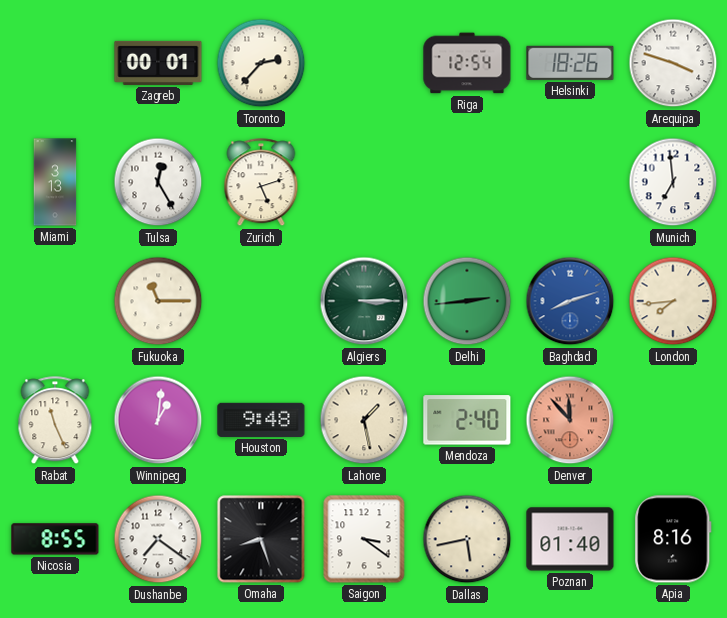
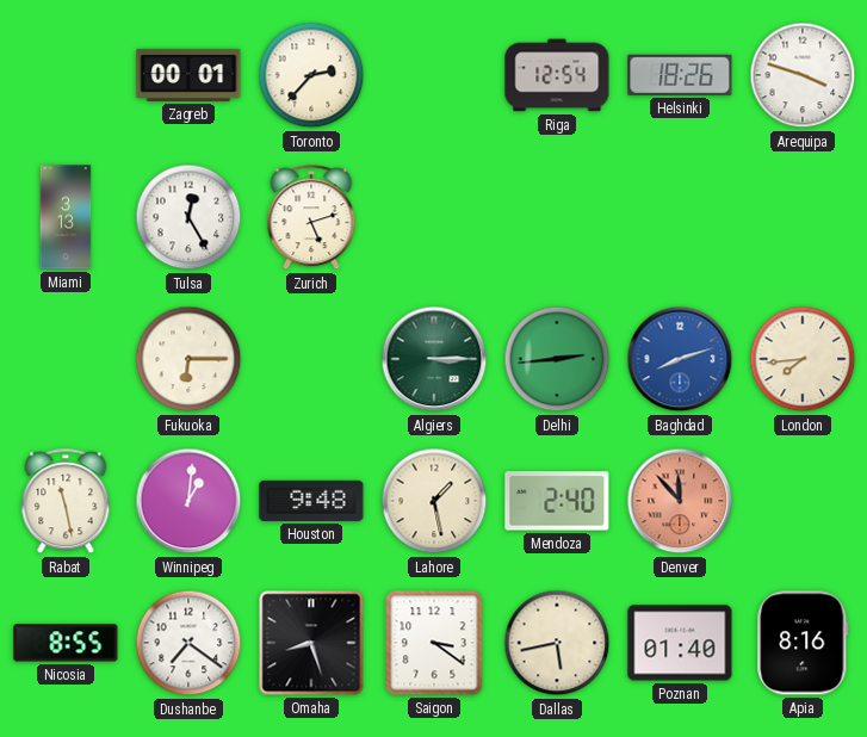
Munich: 6:59 -> none (673, 182)
Fukuoka: 11:15 -> 6:15 (188, 359)
Rabat: 11:26 -> 11:28 (66, 502)
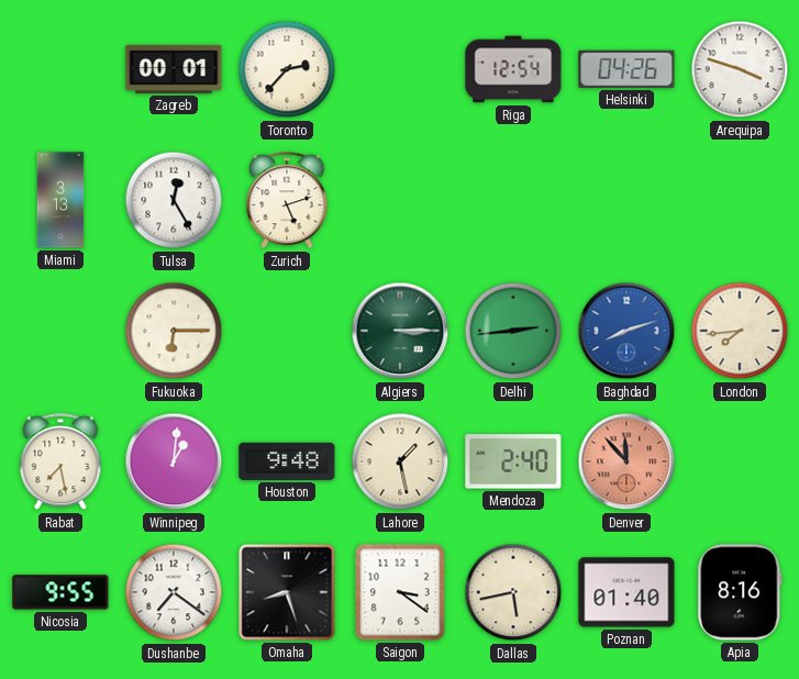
Helsinki: 18:26 -> 04:26 (626, 69)
Rabat: 11:28 -> 7:28 (60, 463)
Nicosia: 8:55 -> 9:55 (60, 592)
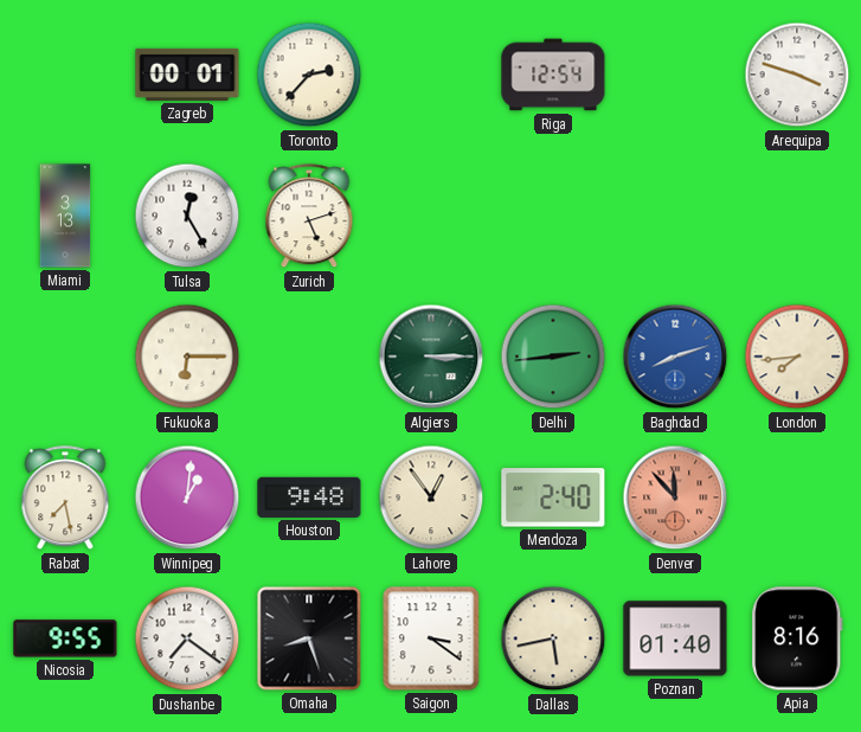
Helsinki: 04:26 -> none (626, 69)
Lahore: 1:28 -> 12:54 (431, 497)
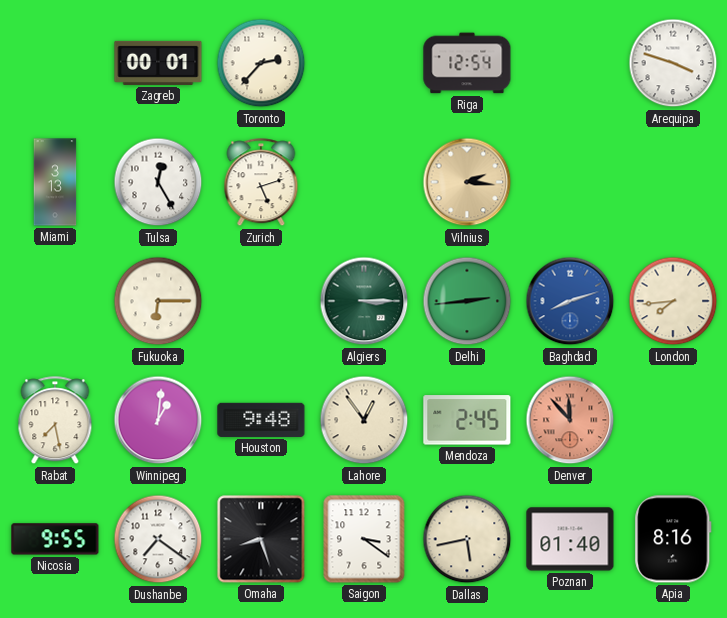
Vilnius: none -> 2:16 (467, 182)
Mendoza: 2:40 -> 2:45 (467, 420)
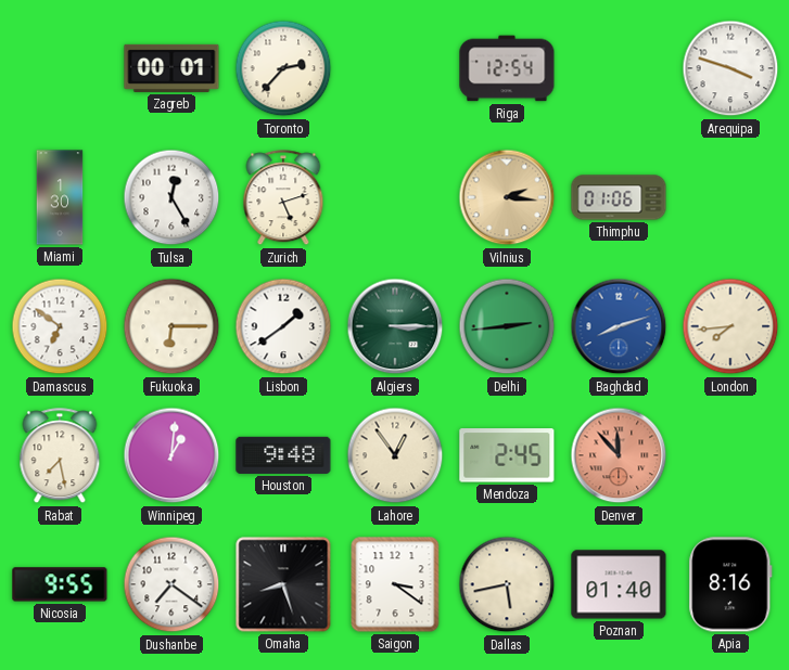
Miami: 3:13 -> 1:30 (60, 197)
Thimphu: none -> 01:06 (619, 197)
Damascus: none -> 6:51 (60, 326)
Lisbon: none -> 1:39 (283, 326)
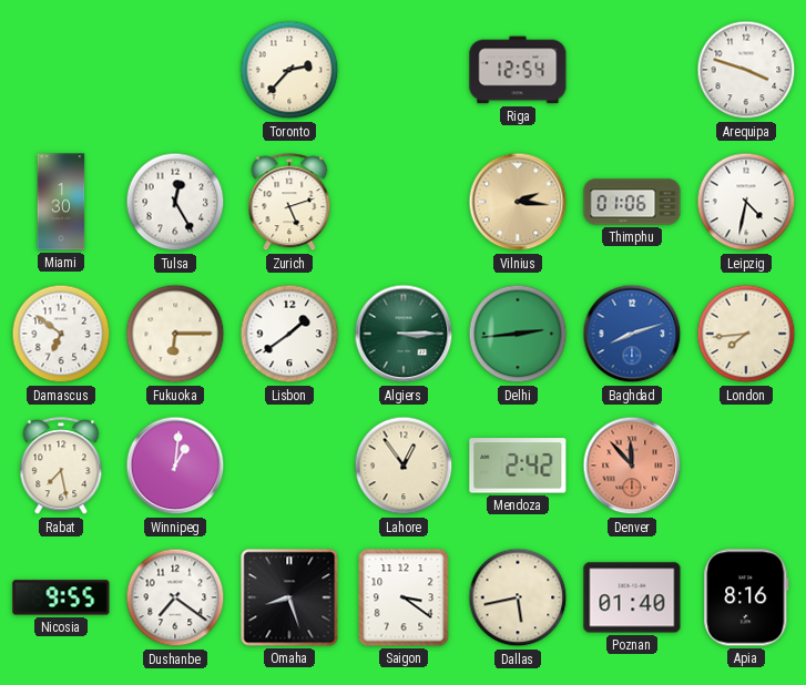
Zagreb: 00:01 -> none (171, 68)
Leipzig: none -> 4:32 (746, 202)
Houston: 9:48 -> none (283, 455)
Mendoza: 2:45 -> 2:42 (518, 466)
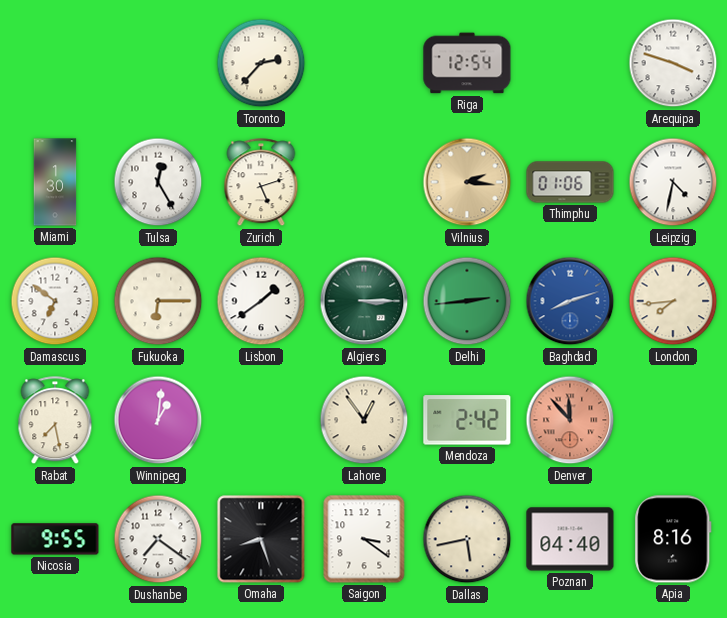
Poznan: 01:40 -> 04:40 (570, 539)
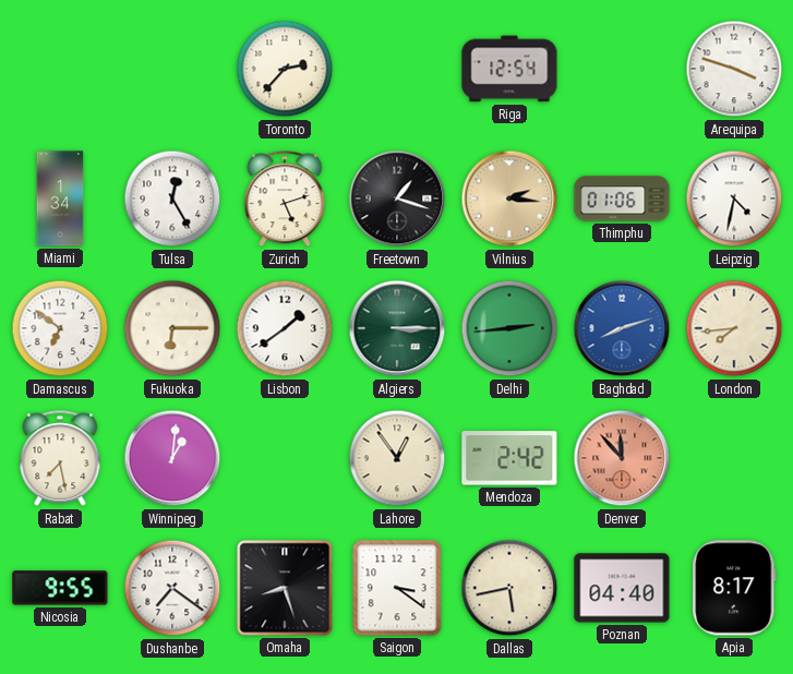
Miami: 1:30 -> 1:34 (60, 198)
Freetown: none -> 1:18 (397, 198)
Apia: 8:16 -> 8:17 (734, 588)
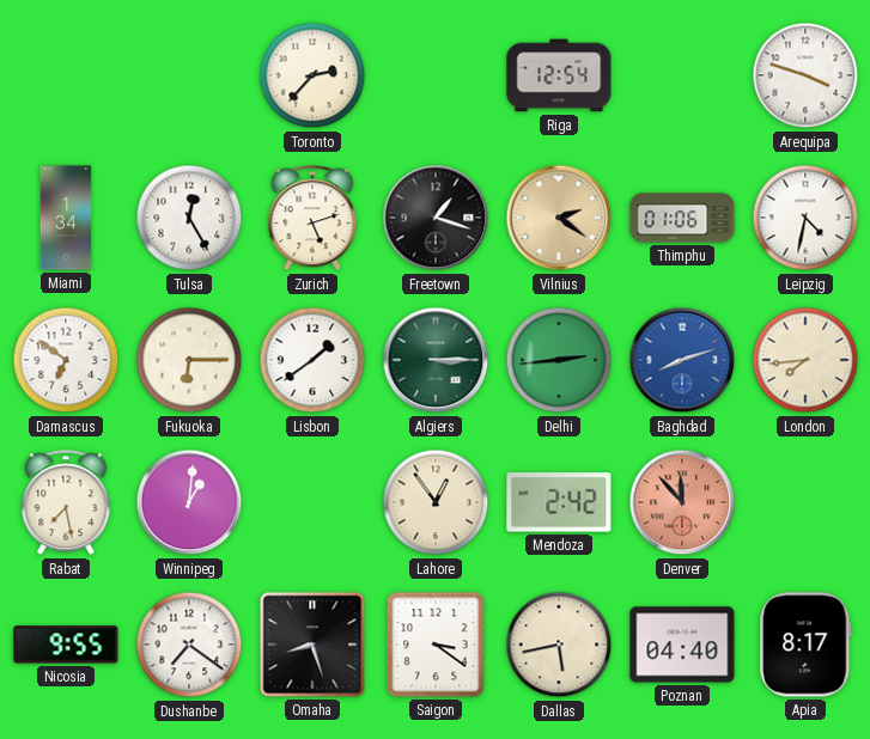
Vilnius: 2:16 -> 2:21 (559, 218)
